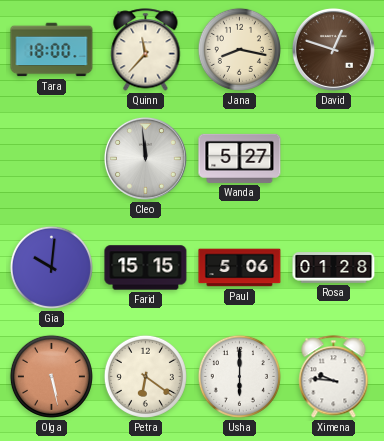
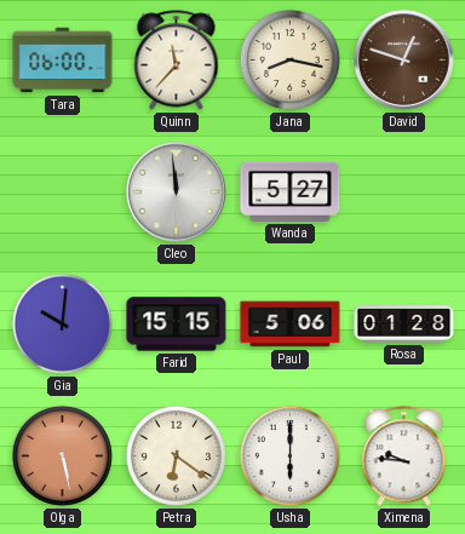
Tara: 18:00 -> 06:00 (63, 61)
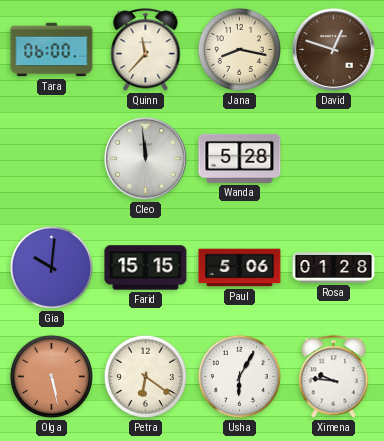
Wanda: 5:27 -> 5:28 (240, 158)
Usha: 6:00 -> 6:05 (239, 376)
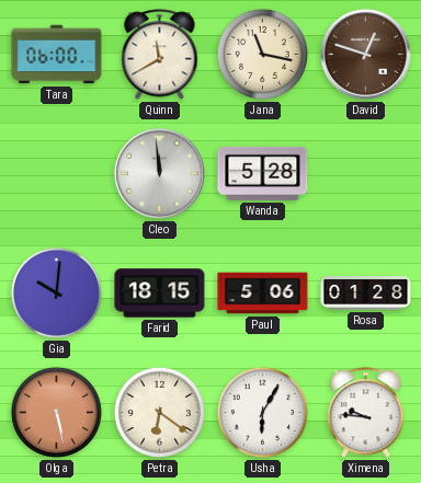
Quinn: 11:37 -> 11:40 (160, 55)
Jana: 8:17 -> 11:17 (262, 54)
Farid: 15:15 -> 18:15 (160, 294)
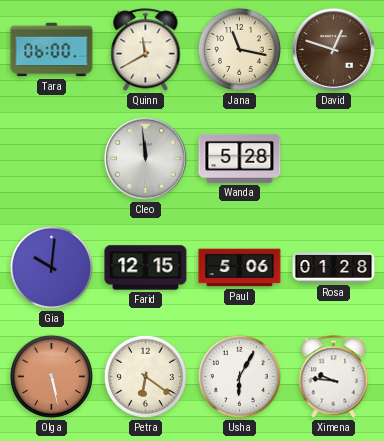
Farid: 18:15 -> 12:15 (146, 268)
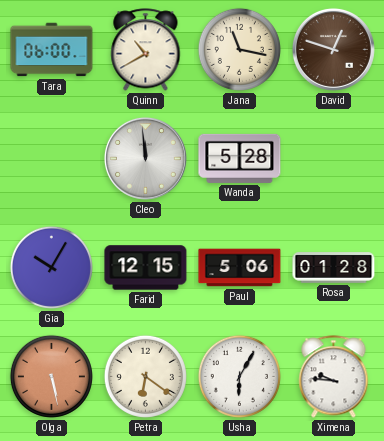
Quinn: 11:40 -> 10:40 (146, 50)
Gia: 10:01 -> 10:05 (51, 267)
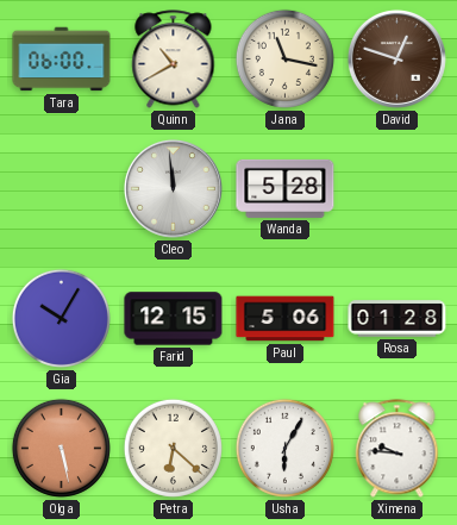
Petra: 6:21 -> 6:22 (173, 448)
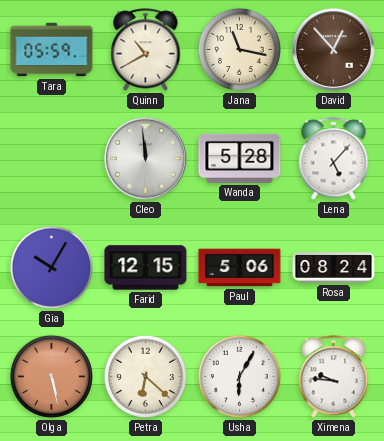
Tara: 06:00 -> 05:59 (52, 50)
David: 12:48 -> 12:53 (333, 49)
Lena: none -> 5:07 (334, 159)
Rosa: 01:28 -> 08:24 (334, 268)
